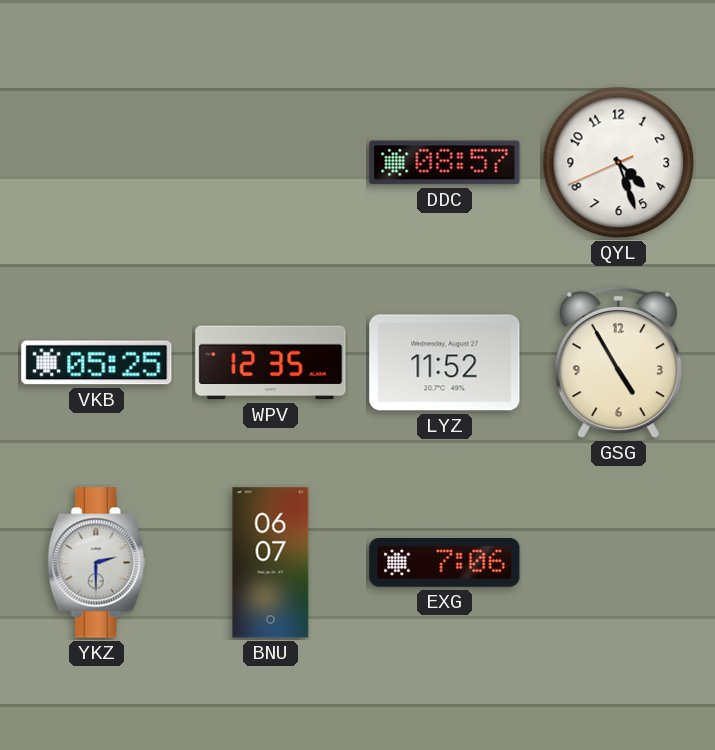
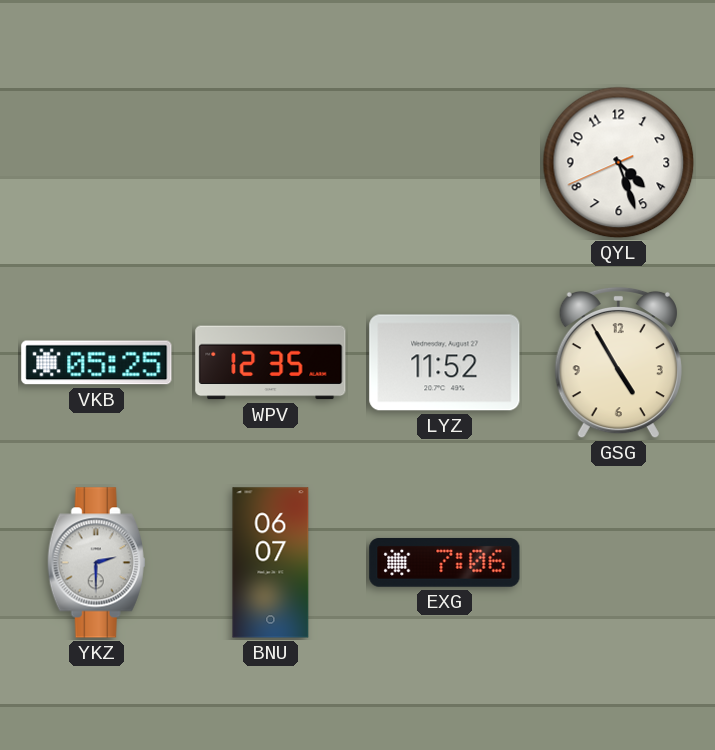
DDC: 08:57 -> none (445, 163)
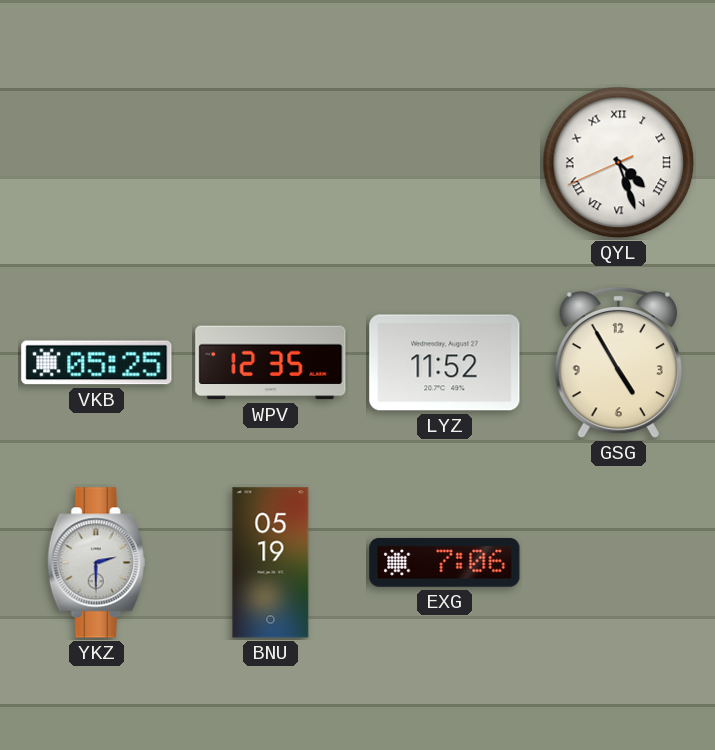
QYL numerals: Arabic -> Roman (619, 163)
BNU: 06:07 -> 05:19 (271, 563)
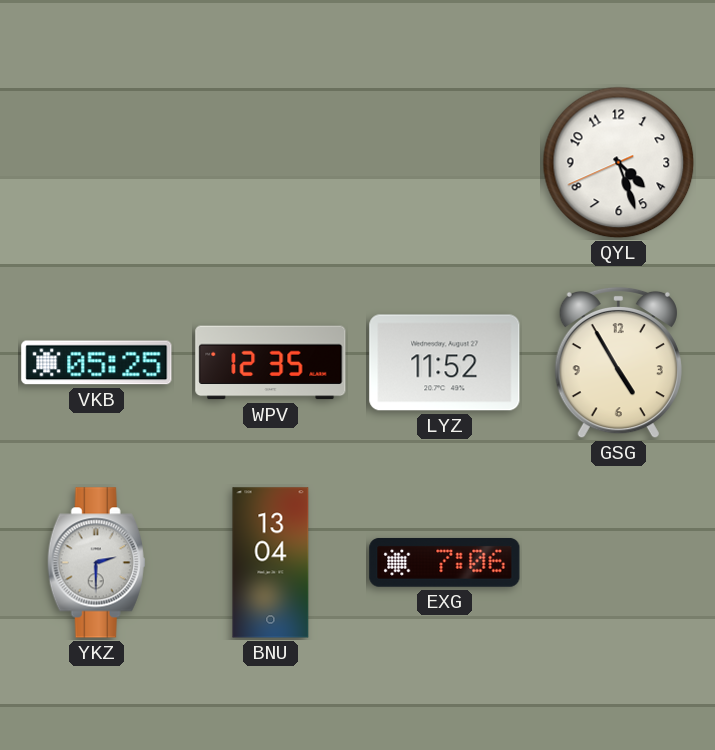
QYL numerals: Roman -> Arabic (619, 163)
BNU: 05:19 -> 13:04 (271, 563)
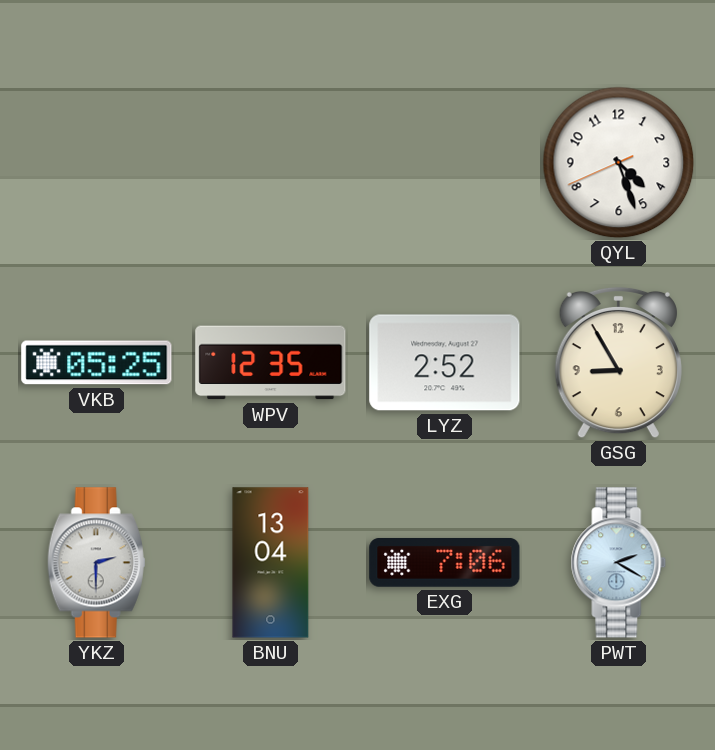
LYZ: 11:52 -> 2:52 (445, 363)
GSG: 4:55 -> 8:55 (618, 363)
PWT: none -> 2:20 (619, 563)
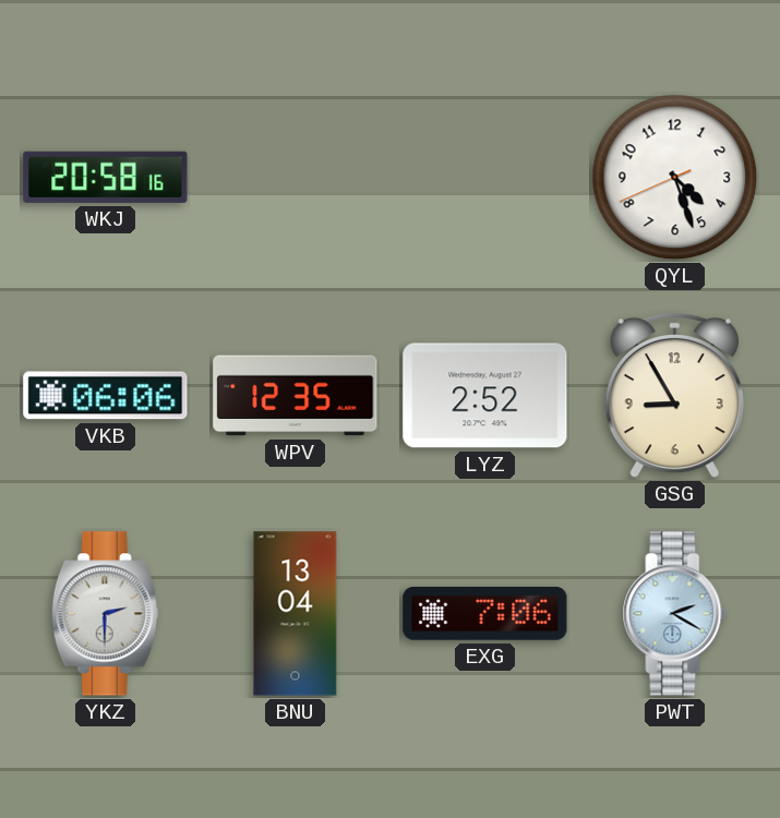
WKJ: none -> 20:58 (106, 177)
VKB: 05:25 -> 06:06 (106, 396)
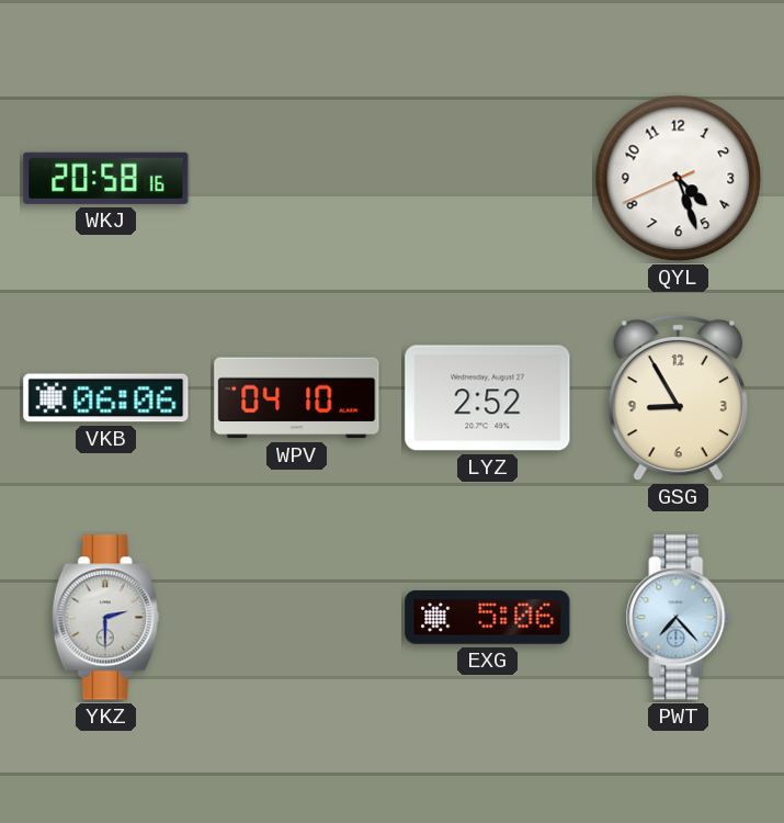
WPV: 12:35 -> 04:10 (297, 398)
BNU: 13:04 -> none (296, 614)
EXG: 7:06 -> 5:06 (488, 617)
PWT: 2:20 -> 7:23 (679, 618)
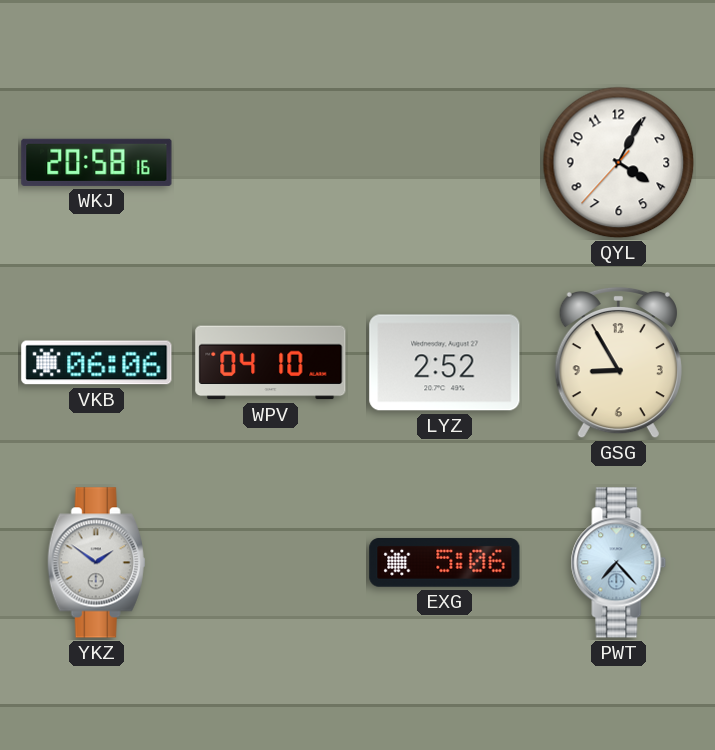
QYL: 4:26 -> 4:04 (619, 163)
YKZ: 2:30 -> 1:51 (96, 563)
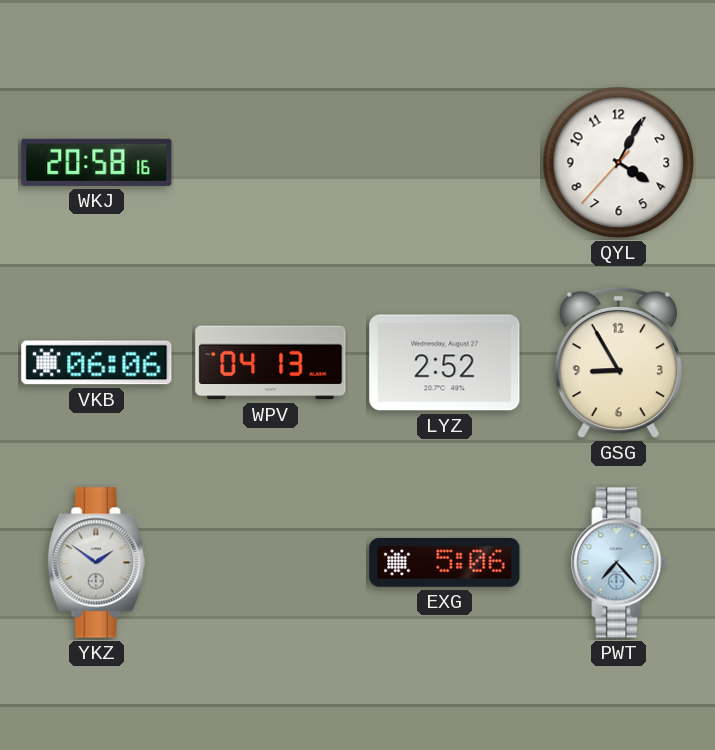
WPV: 04:10 -> 04:13 (271, 363)
